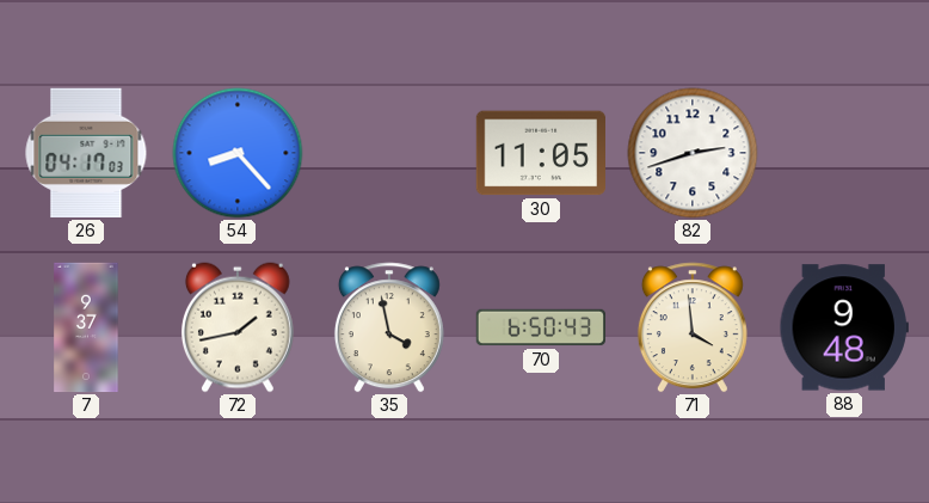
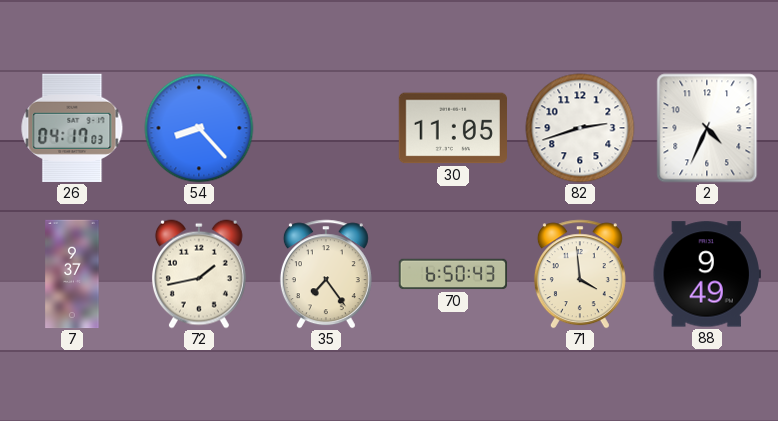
2: none -> 4:34 (707, 128)
35: 3:58 -> 7:24 (326, 274)
88: 9:48 -> 9:49 (706, 274)
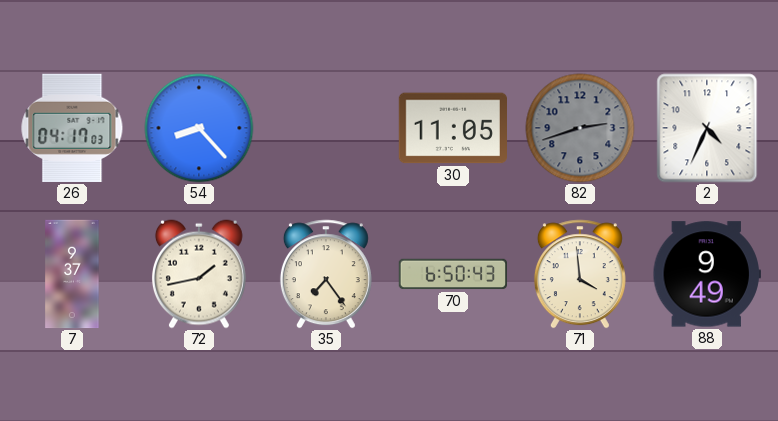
82 dial: white -> grey (580, 128)
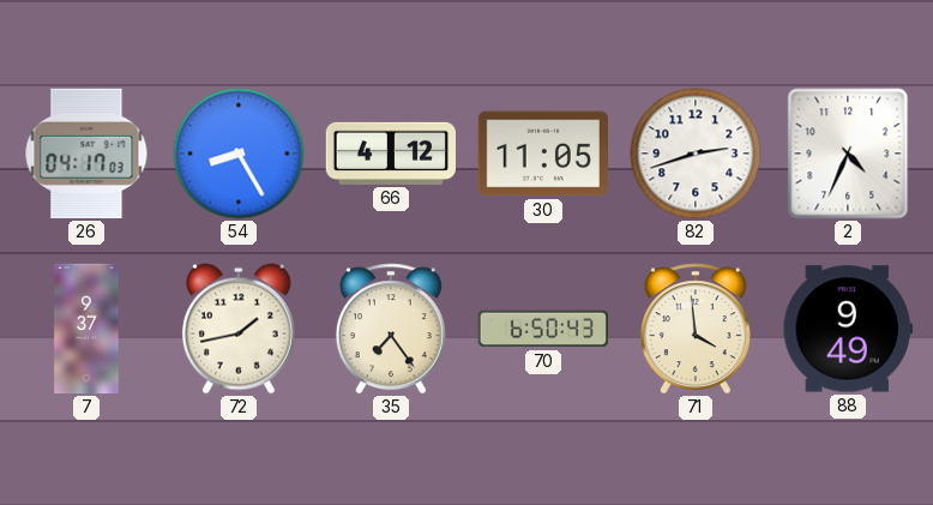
54: 8:23 -> 8:25 (239, 154)
66: none -> 4:12 (390, 154)
82 dial: grey -> white (696, 154)
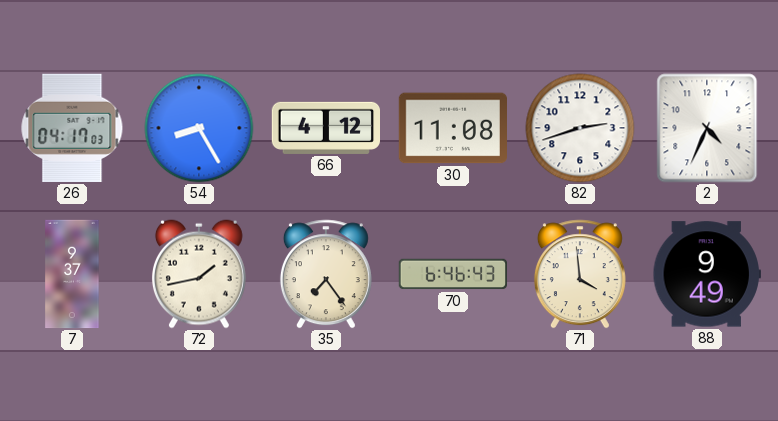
30: 11:05 -> 11:08 (452, 128)
70: 6:50 -> 6:46 (452, 274)
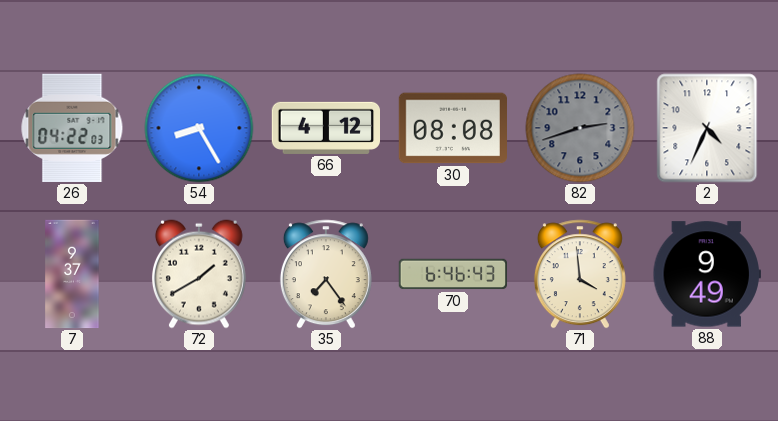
26: 04:17 -> 04:22 (72, 128)
30: 11:08 -> 08:08 (452, 128)
82 dial: white -> grey (580, 128)
72: 1:43 -> 1:40 (199, 274)
